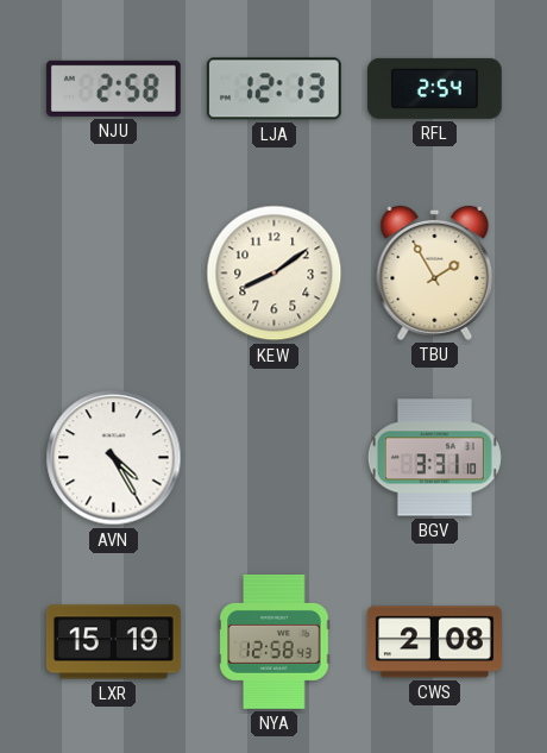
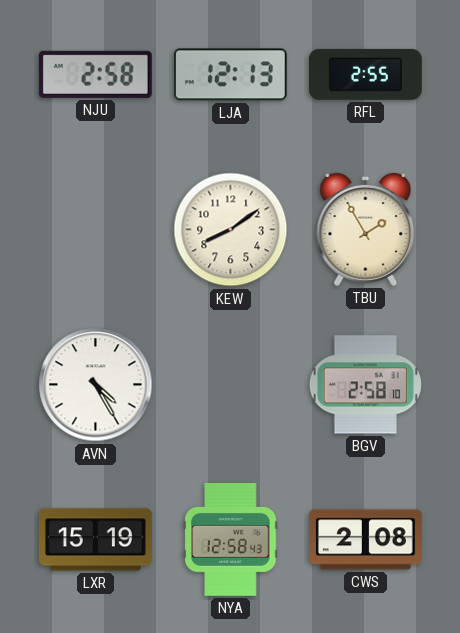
RFL: 2:54 -> 2:55 (365, 74)
BGV: 3:31 -> 2:58 (365, 385)
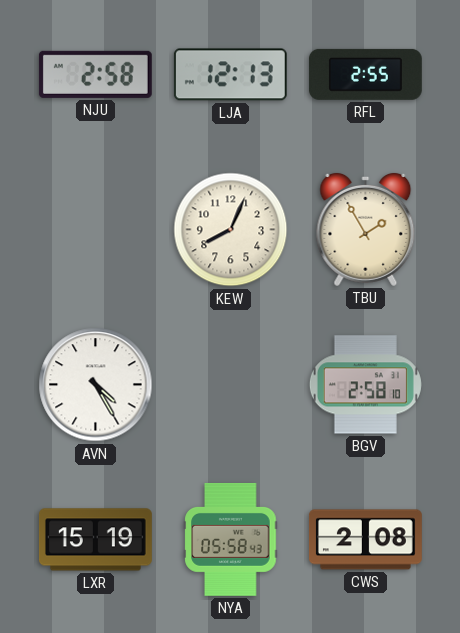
KEW: 8:09 -> 8:04 (231, 230)
NYA: 12:58 -> 05:58 (231, 539)
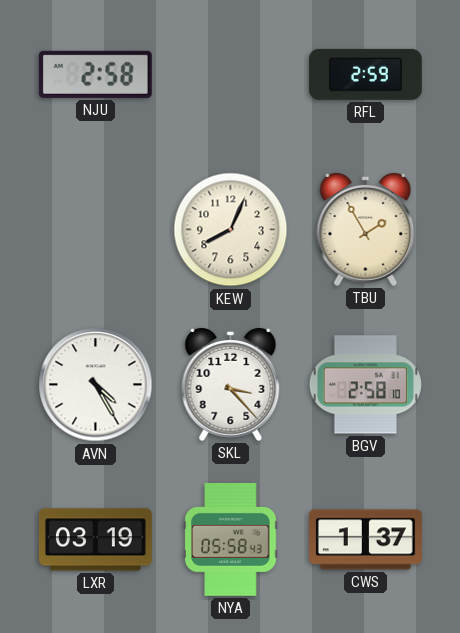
LJA: 12:13 -> none (230, 75)
RFL: 2:55 -> 2:59 (365, 74)
SKL: none -> 3:23 (231, 384)
LXR: 15:19 -> 03:19 (95, 540)
CWS: 2:08 -> 1:37 (365, 540)
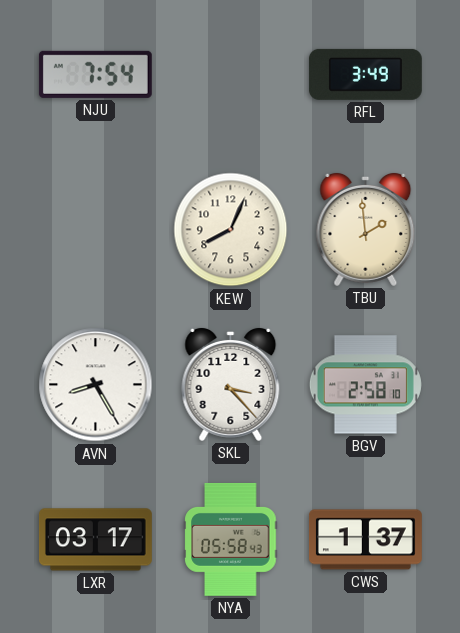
NJU: 2:58 -> 7:54 (95, 74)
RFL: 2:59 -> 3:49 (365, 74)
TBU: 1:55 -> 1:59 (366, 229)
AVN: 4:25 -> 8:25 (96, 385)
LXR: 03:19 -> 03:17 (95, 540)
